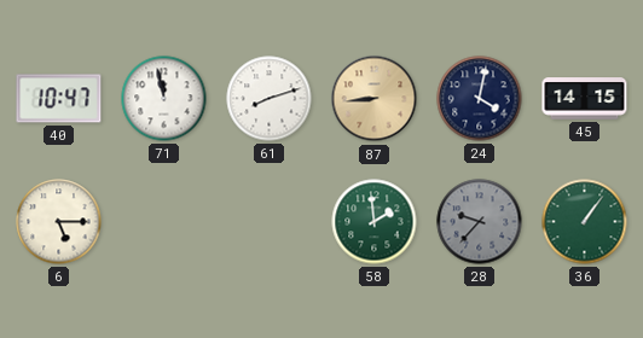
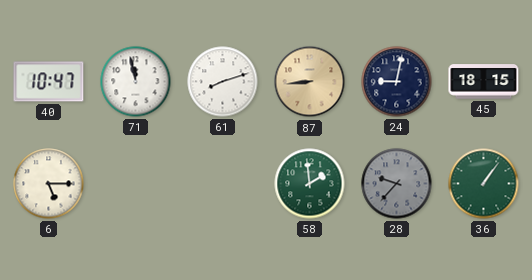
24: 4:02 -> 9:02 (397, 82)
45: 14:15 -> 18:15 (484, 82)
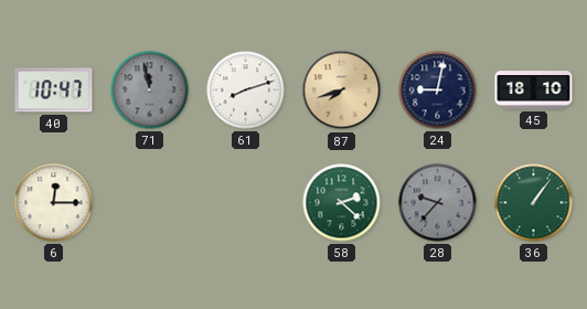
71 dial: white -> grey (150, 90)
87: 8:44 -> 7:42 (342, 90)
45: 18:15 -> 18:10 (534, 90)
6: 5:15 -> 12:15 (54, 203)
58: 1:59 -> 2:22 (342, 203)
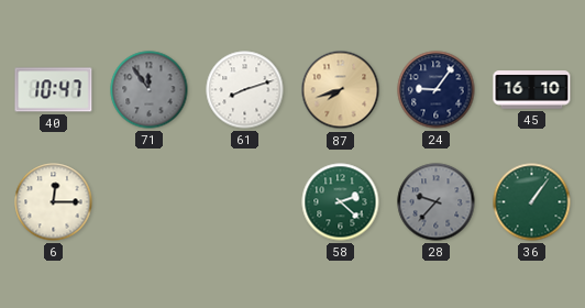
71: 11:58 -> 11:54 (150, 90)
24: 9:02 -> 9:06 (437, 90)
45: 18:10 -> 16:10 (532, 90)
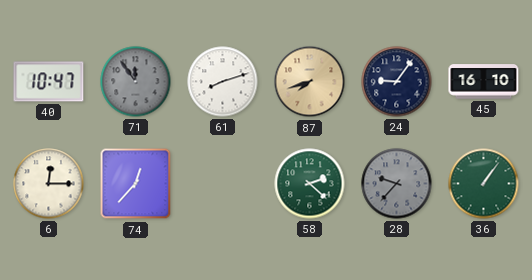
74: none -> 12:37 (136, 184)
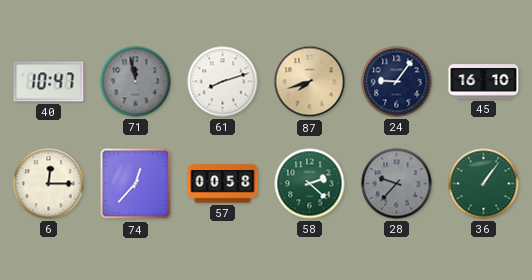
71: 11:54 -> 11:58 (136, 82)
57: none -> 00:58 (223, 184)
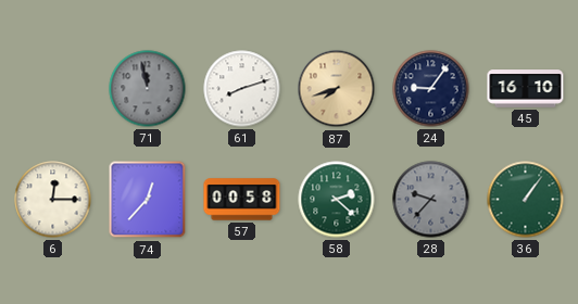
40: 10:47 -> none (49, 82)
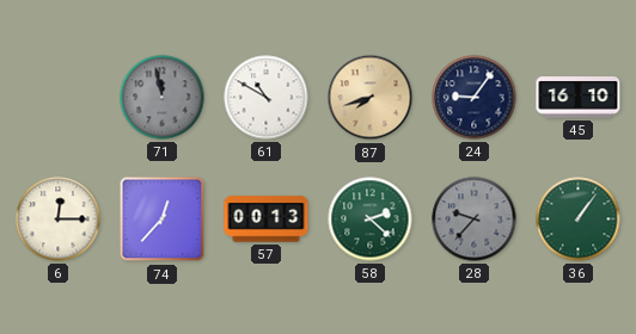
61: 8:12 -> 10:50 (267, 98)
57: 00:58 -> 00:13 (267, 219)
